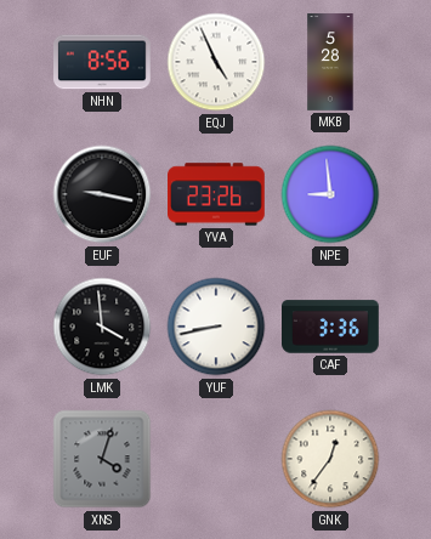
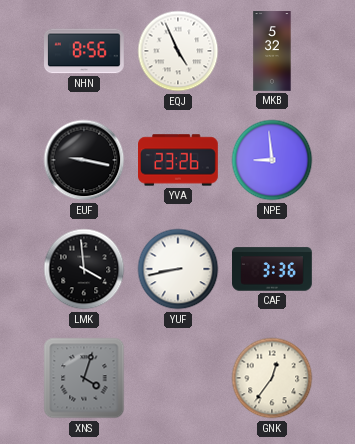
MKB: 5:28 -> 5:32 (272, 51)
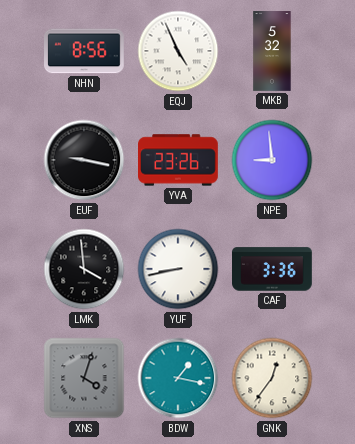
BDW: none -> 1:17 (178, 378)
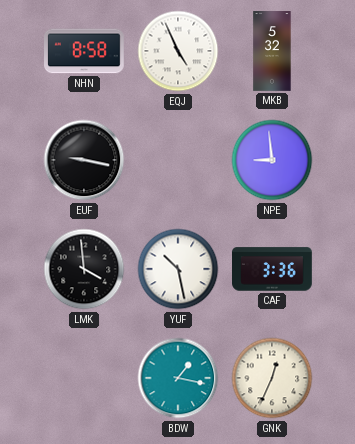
NHN: 8:56 -> 8:58 (85, 51)
YVA: 23:26 -> none (179, 160)
YUF: 8:43 -> 10:28 (178, 269)
XNS: 4:03 -> none (84, 378)
GNK: 12:36 -> 12:34 (272, 378)
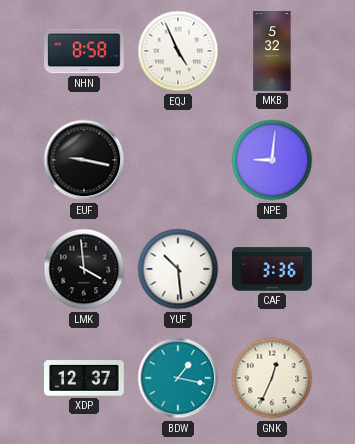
NPE: 8:59 -> 9:01 (272, 160)
YUF: 10:28 -> 10:29 (178, 269)
XDP: none -> 12:37 (85, 379)
